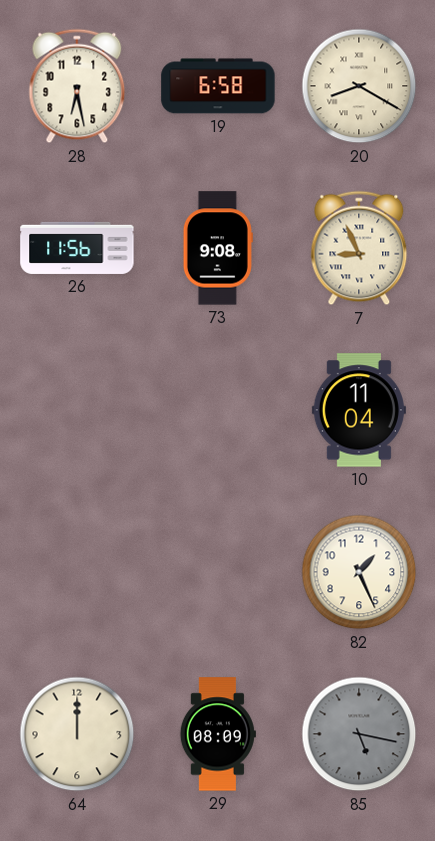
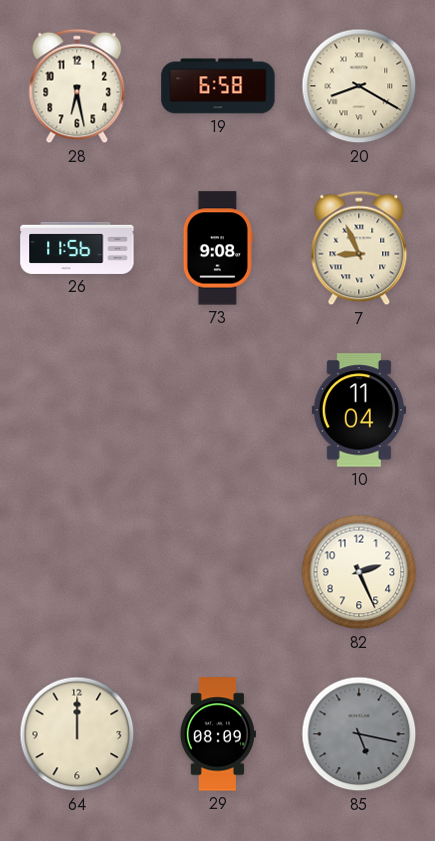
82: 1:26 -> 2:26 (359, 572)
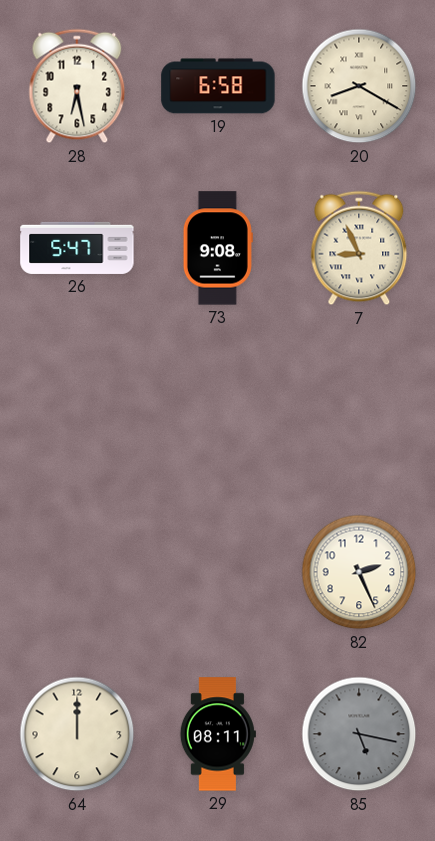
26: 11:56 -> 5:47 (77, 248)
10: 11:04 -> none (359, 410)
29: 08:09 -> 08:11 (218, 734)
